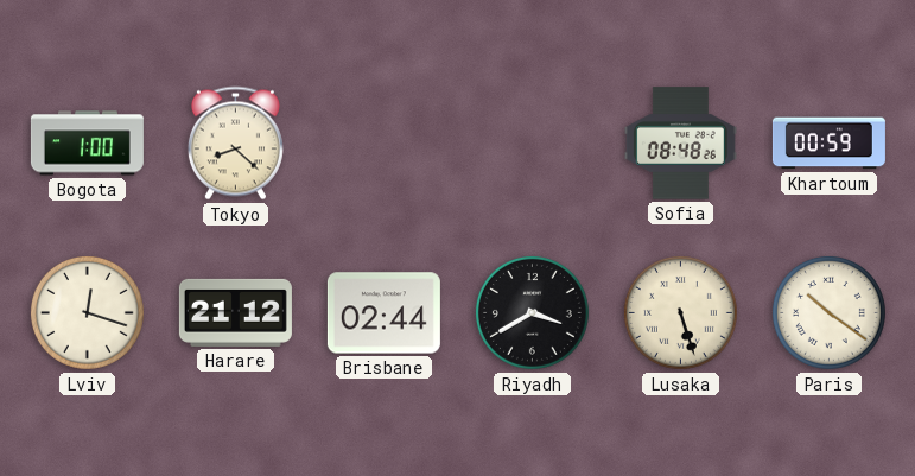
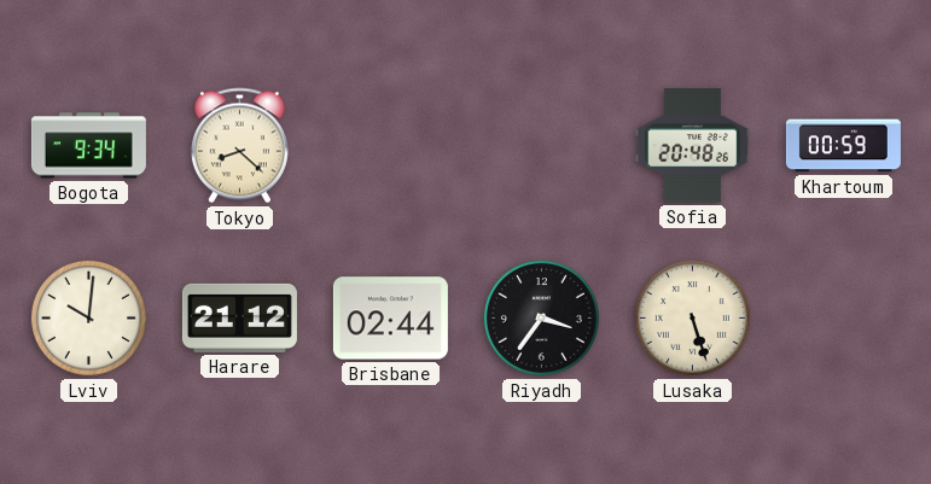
Bogota: 1:00 -> 9:34 (88, 146)
Sofia: 08:48 -> 20:48 (692, 146)
Lviv: 12:18 -> 10:01 (88, 317)
Riyadh: 3:40 -> 3:36 (541, 317)
Paris: 10:21 -> none (828, 312)
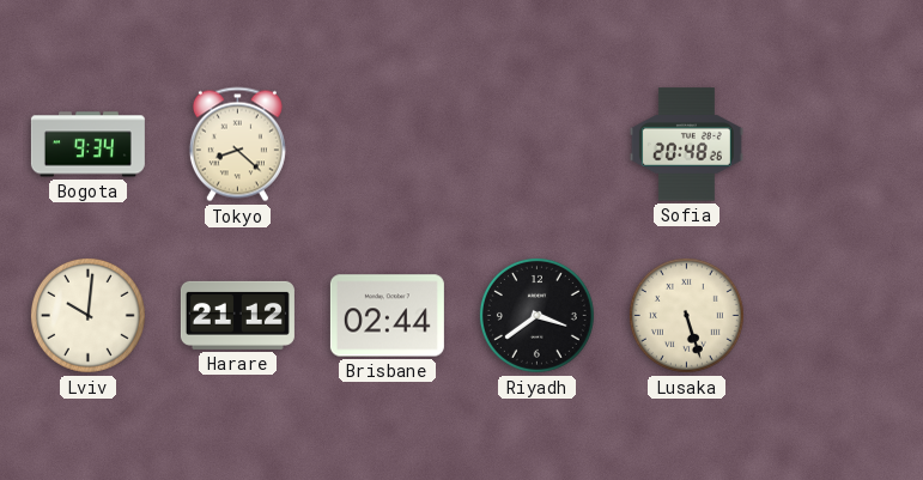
Khartoum: 00:59 -> none (843, 146)
Riyadh: 3:36 -> 3:39 (536, 315)
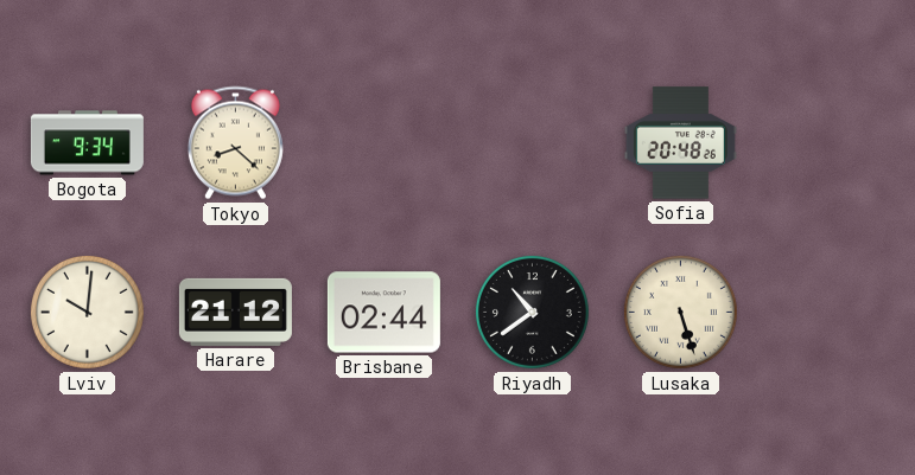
Riyadh: 3:39 -> 10:39 (532, 312)
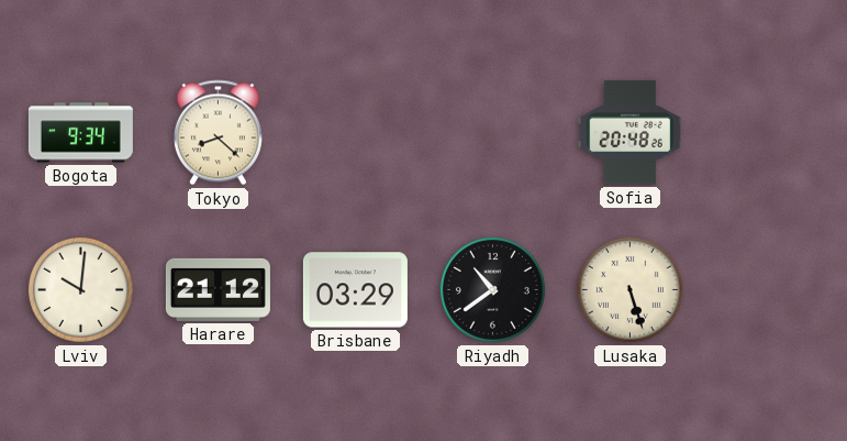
Brisbane: 02:44 -> 03:29 (355, 290)
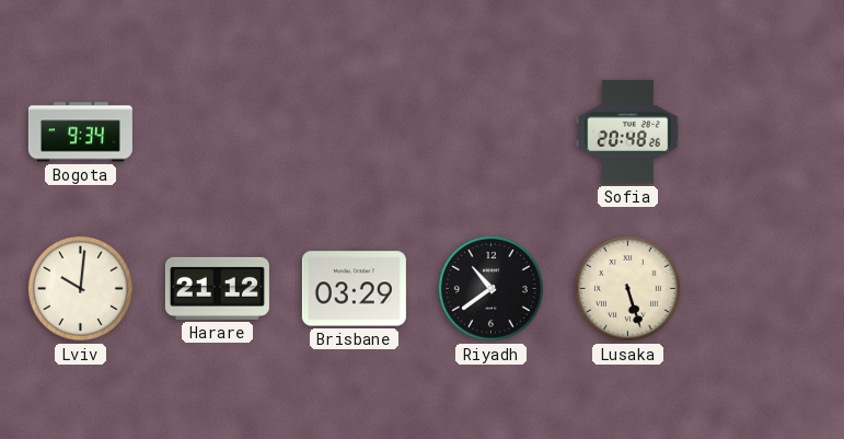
Tokyo: 8:22 -> none (218, 133)
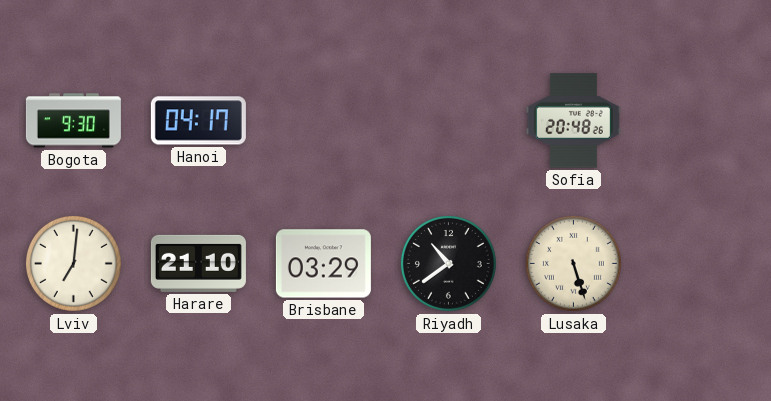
Bogota: 9:34 -> 9:30 (73, 121)
Hanoi: none -> 04:17 (198, 121)
Lviv: 10:01 -> 7:01 (73, 263)
Harare: 21:12 -> 21:10 (198, 263)
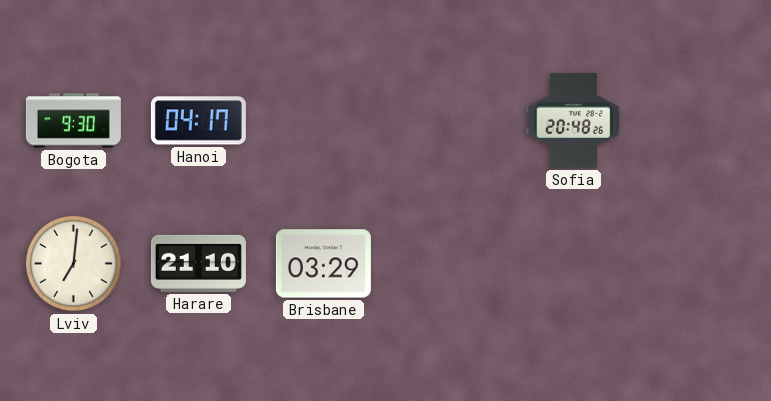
Riyadh: 10:39 -> none (448, 263)
Lusaka: 5:27 -> none (573, 263)
